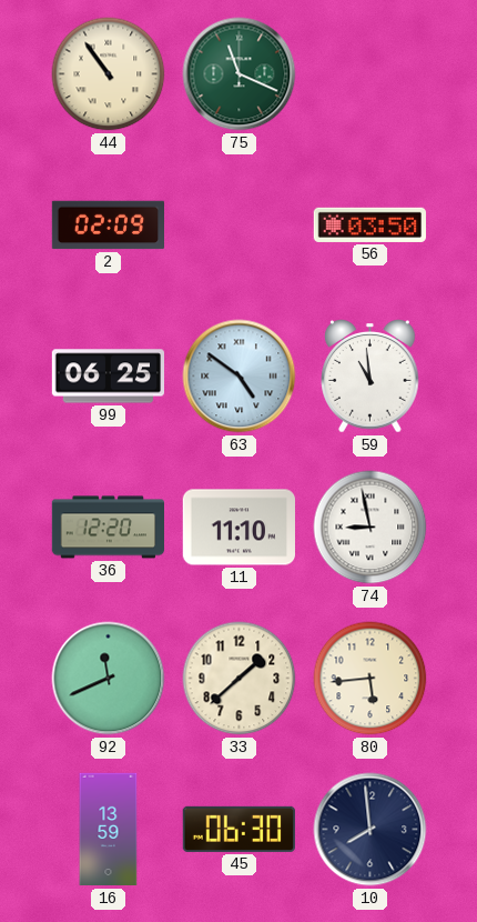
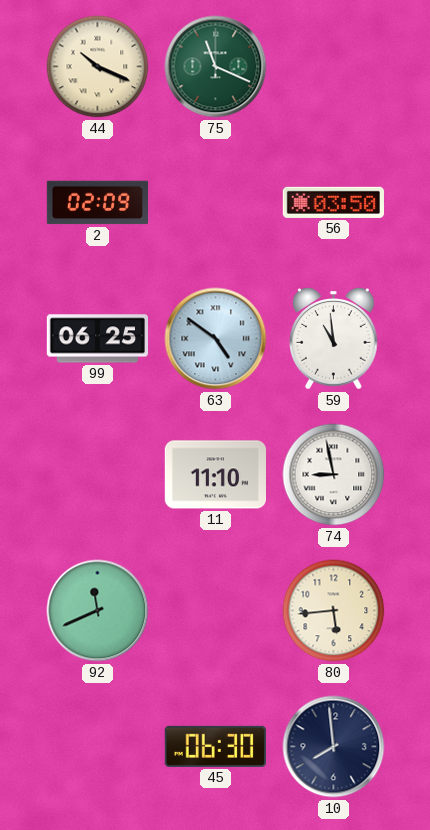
44: 10:54 -> 10:19 (98, 67)
36: 12:20 -> none (108, 528)
33: 1:38 -> none (240, 679)
16: 13:59 -> none (109, 830)
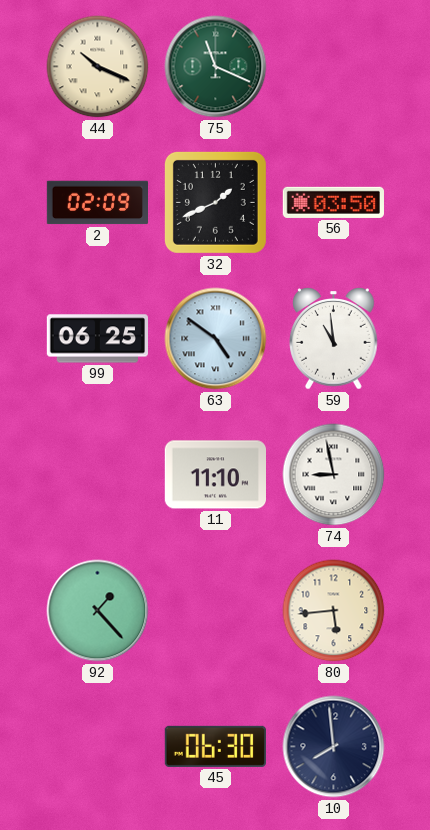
32: none -> 1:41 (215, 202)
92: 11:41 -> 1:23 (98, 611)
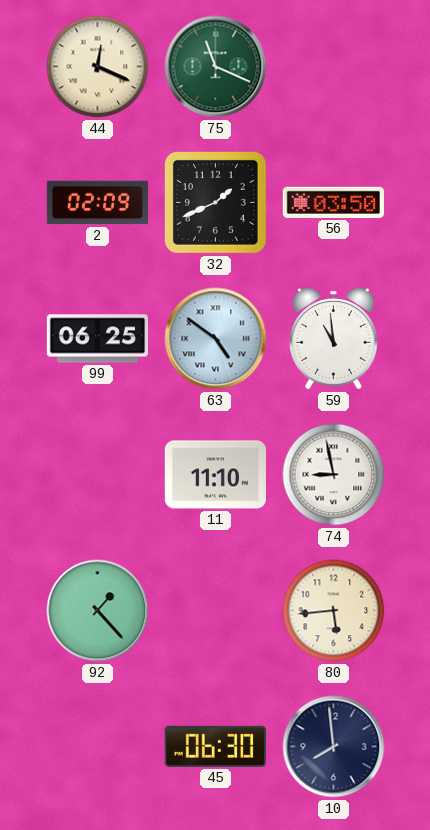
44: 10:19 -> 12:19 (98, 67)
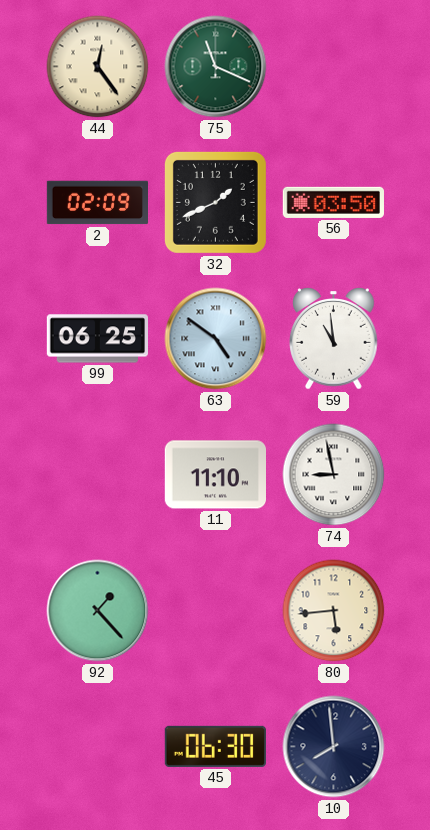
44: 12:19 -> 12:24 (98, 67)
